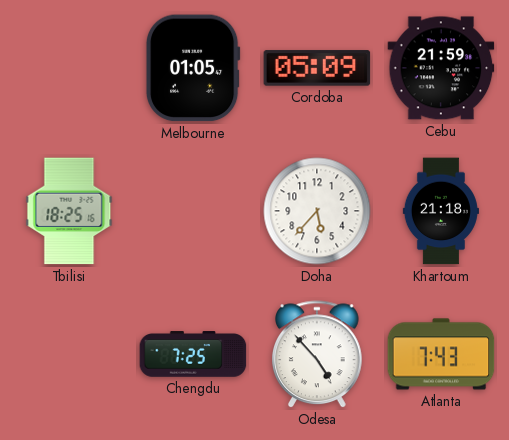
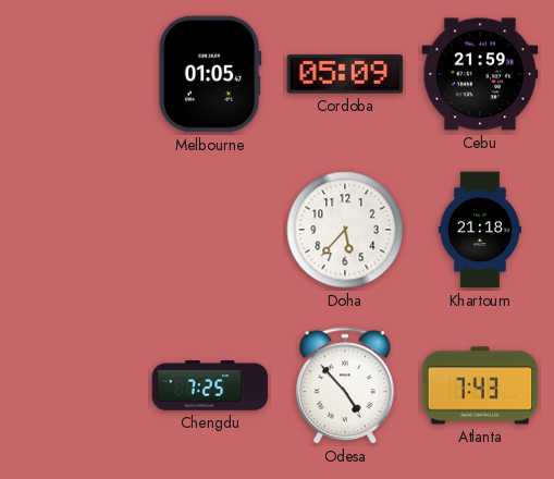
Tbilisi: 18:25 -> none (69, 211)
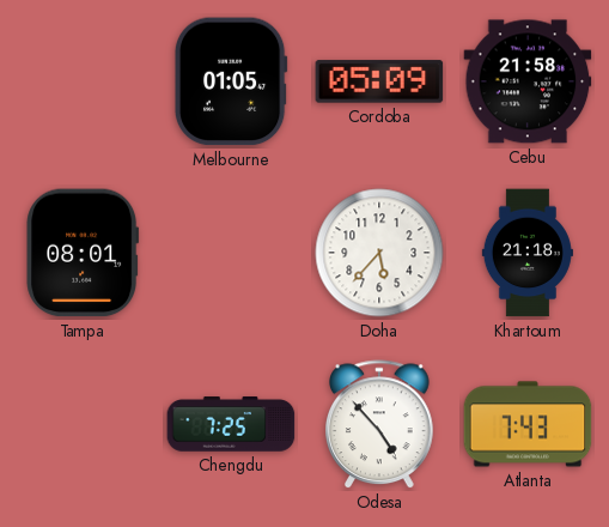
Cebu: 21:59 -> 21:58 (528, 81)
Tampa: none -> 08:01 (83, 253)
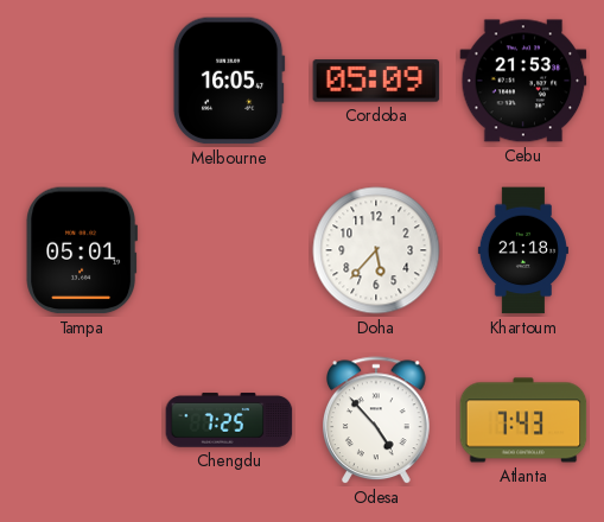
Melbourne: 01:05 -> 16:05 (229, 81)
Cebu: 21:58 -> 21:53 (523, 81)
Tampa: 08:01 -> 05:01 (82, 250)
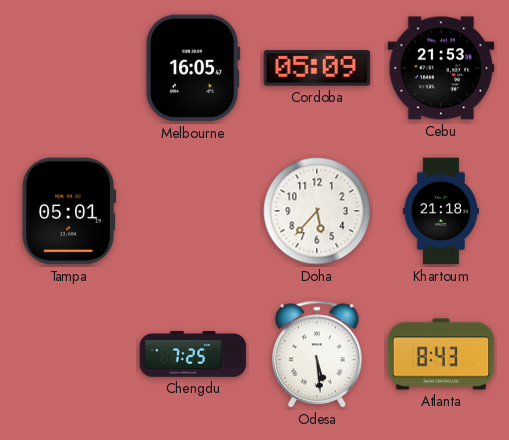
Odesa: 4:53 -> 5:29 (318, 355)
Atlanta: 7:43 -> 8:43 (441, 354)
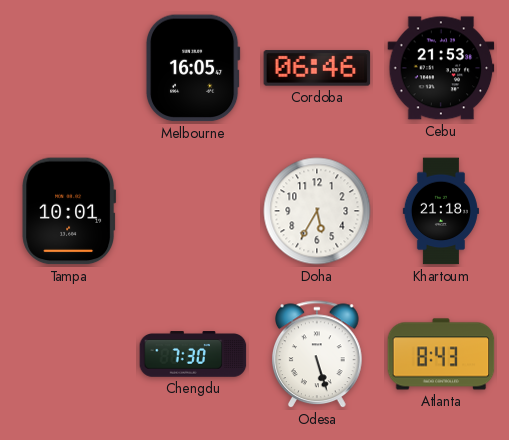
Cordoba: 05:09 -> 06:46 (317, 68)
Tampa: 05:01 -> 10:01 (69, 211)
Doha: 5:37 -> 5:35 (317, 211)
Chengdu: 7:25 -> 7:30 (193, 354)
Odesa: 5:29 -> 5:27 (318, 355)
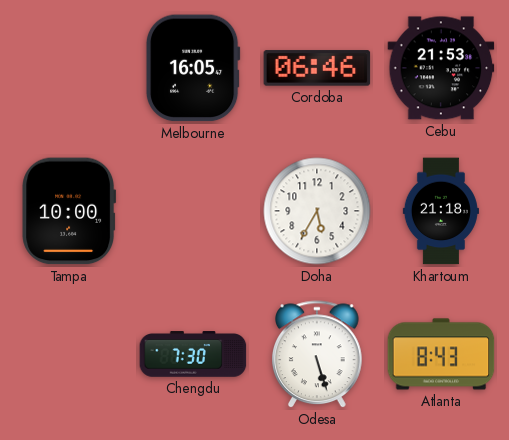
Tampa: 10:01 -> 10:00 (69, 211)
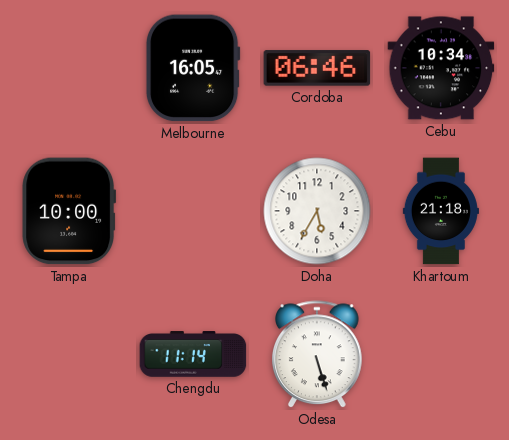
Cebu: 21:53 -> 10:34 (441, 68)
Chengdu: 7:30 -> 11:14 (193, 354)
Atlanta: 8:43 -> none (441, 354)
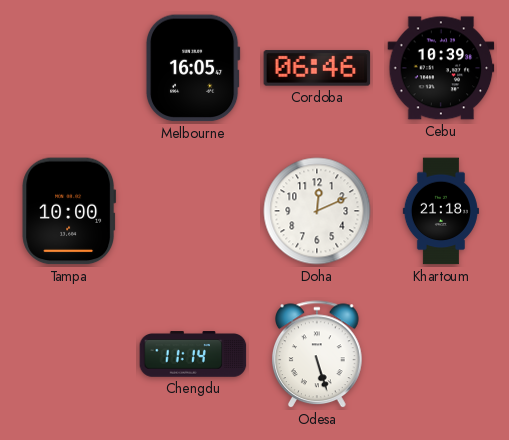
Cebu: 10:34 -> 10:39 (441, 68)
Doha: 5:35 -> 12:11 (317, 211)
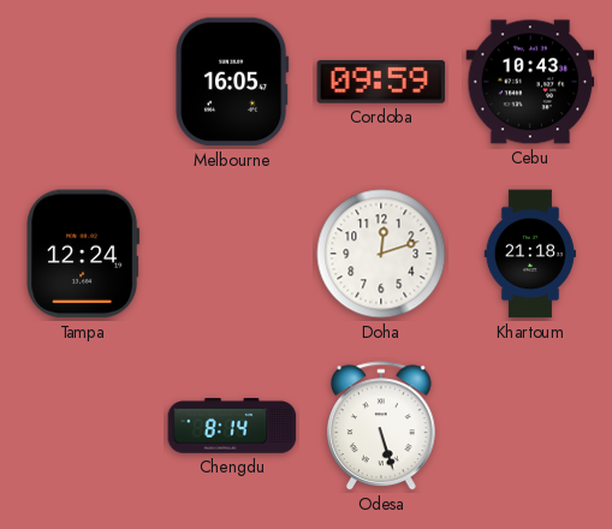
Cordoba: 06:46 -> 09:59 (381, 82)
Cebu: 10:39 -> 10:43 (530, 82)
Tampa: 10:00 -> 12:24 (83, 254)
Doha: 12:11 -> 12:12 (381, 254)
Chengdu: 11:14 -> 8:14 (232, 426)
